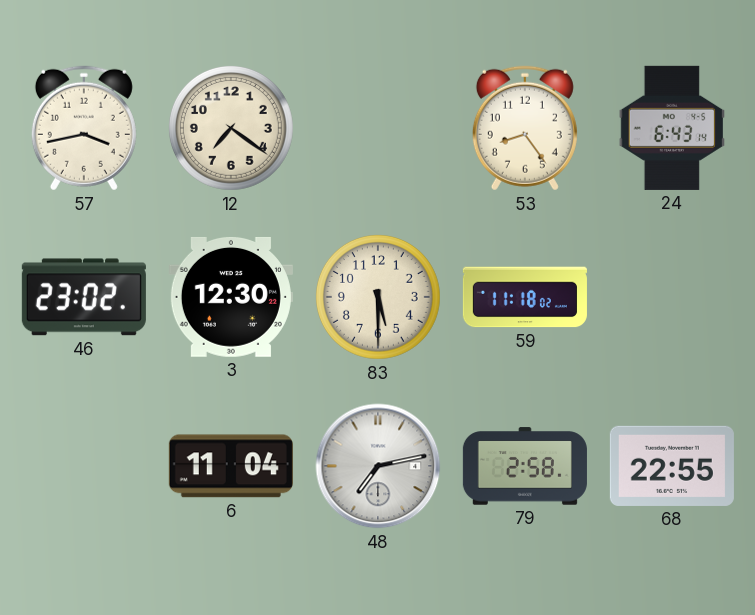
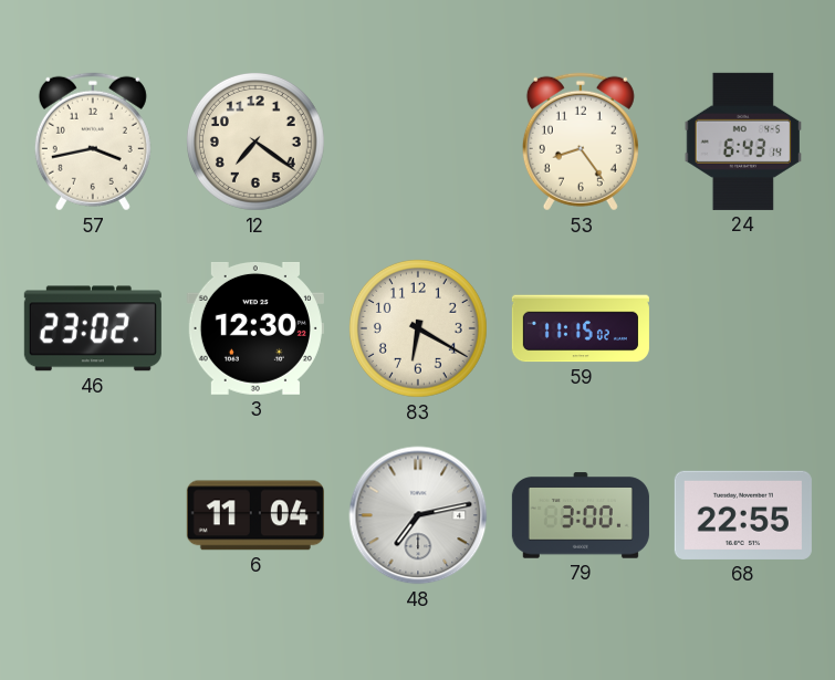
83: 5:30 -> 6:20 (418, 328)
59: 11:18 -> 11:15 (581, 328)
79: 2:58 -> 3:00 (581, 515)
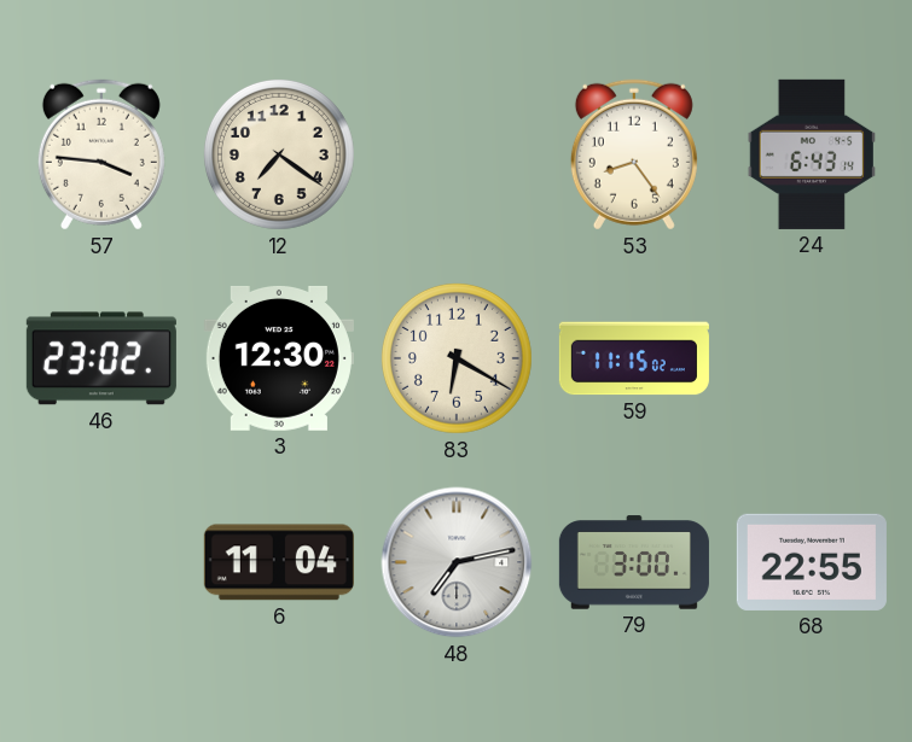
57: 3:43 -> 3:46 (101, 154)
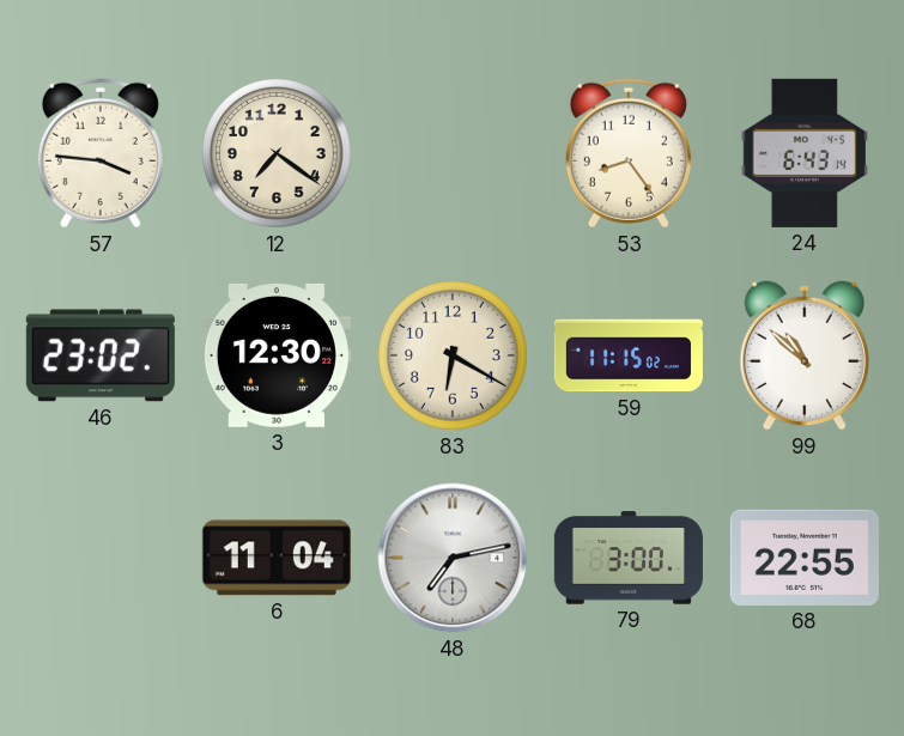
99: none -> 10:52 (803, 355)
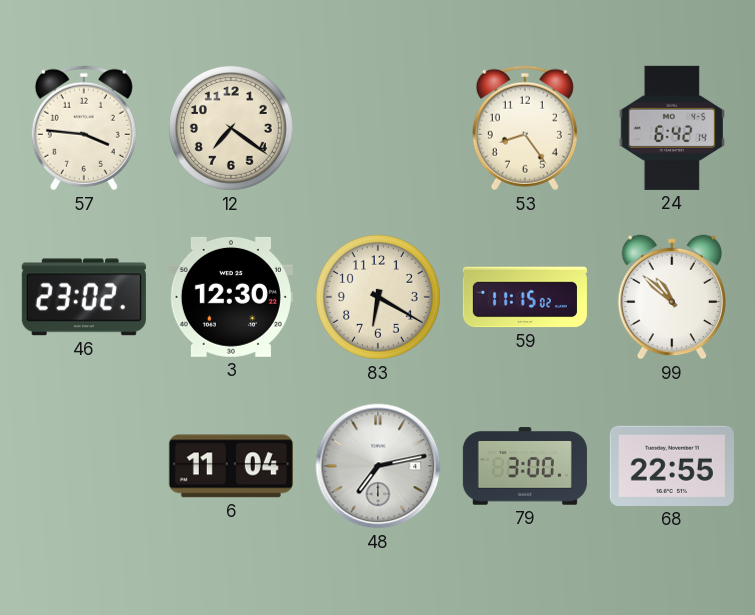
24: 6:43 -> 6:42 (671, 128)
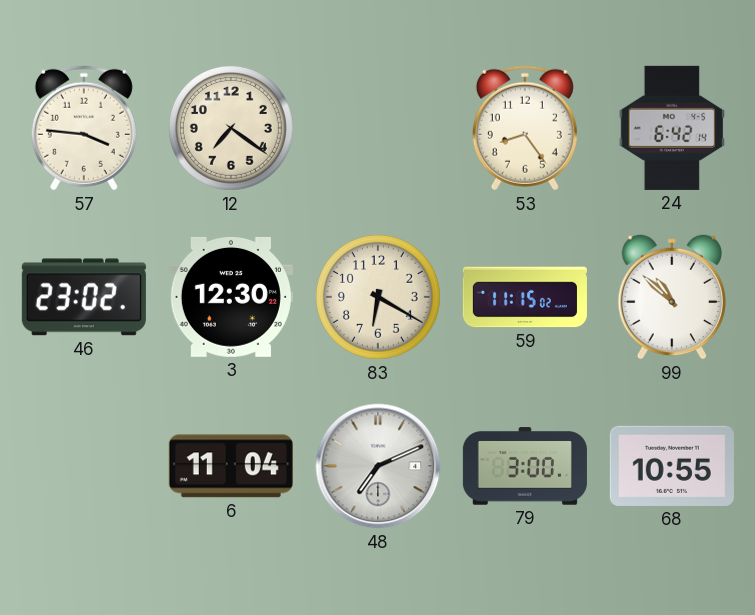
48: 7:13 -> 7:11 (378, 466)
68: 22:55 -> 10:55 (672, 466)
